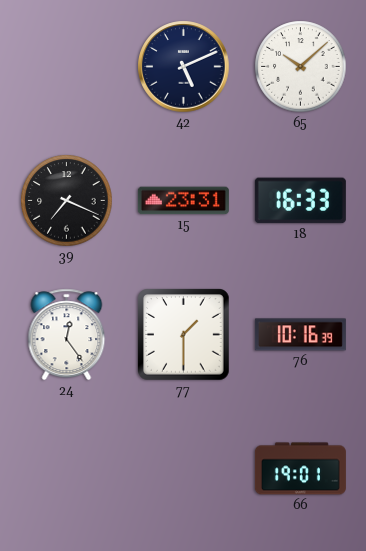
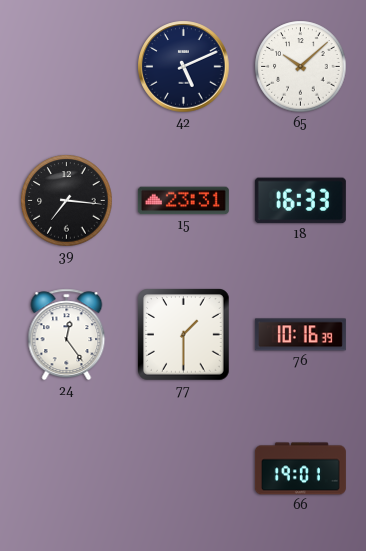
39: 7:19 -> 7:16 (67, 201)
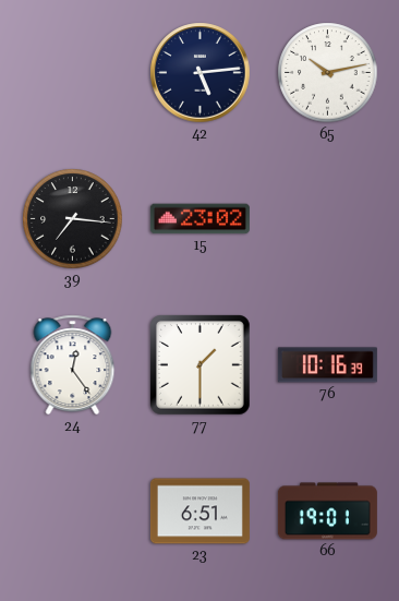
42: 5:11 -> 5:14 (201, 73)
65: 10:08 -> 10:13 (328, 73)
15: 23:31 -> 23:02 (199, 219)
18: 16:33 -> none (300, 201)
23: none -> 6:51 (199, 512)
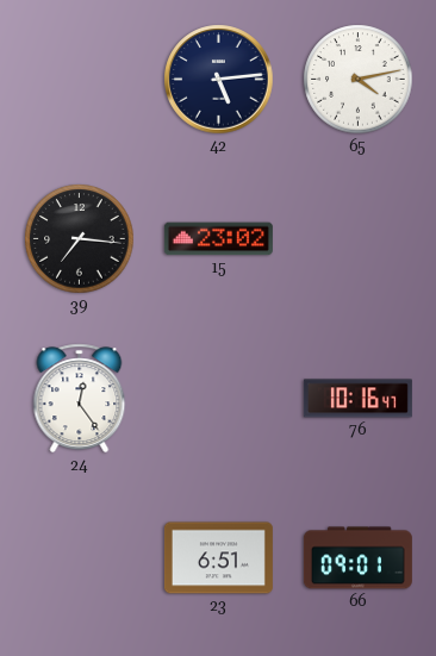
65: 10:13 -> 4:13 (359, 80)
77: 1:30 -> none (201, 365)
76: 10:16:39 -> 10:16:47 (357, 399)
66: 19:01 -> 09:01 (357, 558)
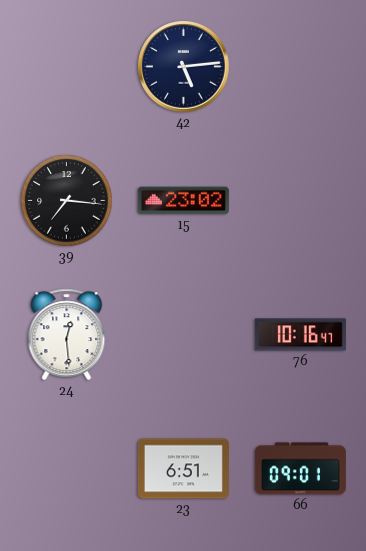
65: 4:13 -> none (359, 80)
24: 12:24 -> 12:29 (67, 335)
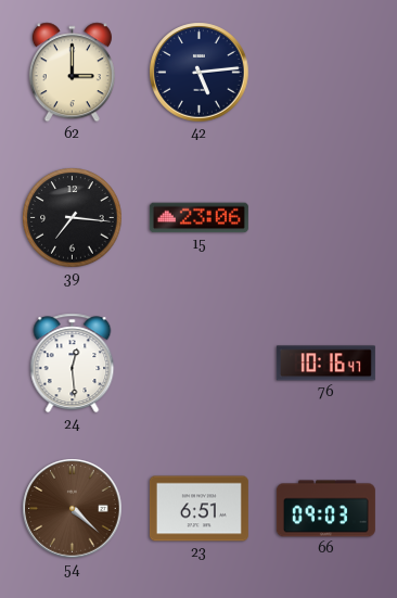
62: none -> 3:00 (72, 73)
15: 23:02 -> 23:06 (198, 218)
54: none -> 4:22 (73, 509)
66: 09:01 -> 09:03 (325, 509)
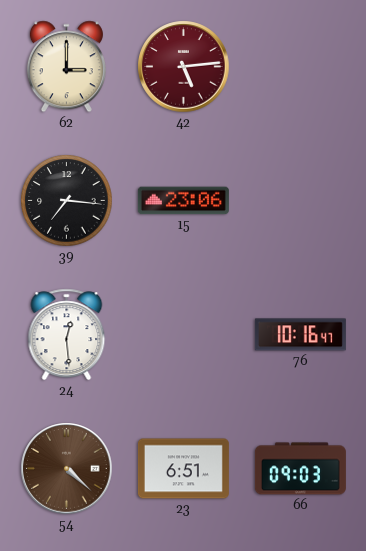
42 dial: navy -> burgundy (184, 67)
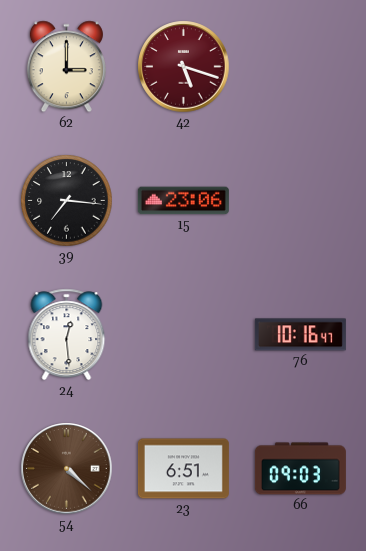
42: 5:14 -> 5:18 (184, 67)
